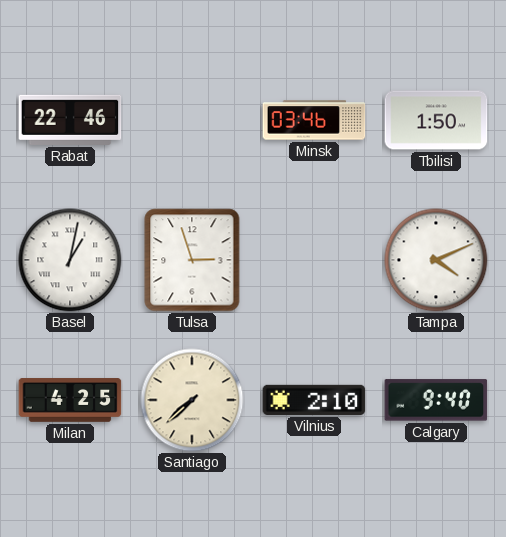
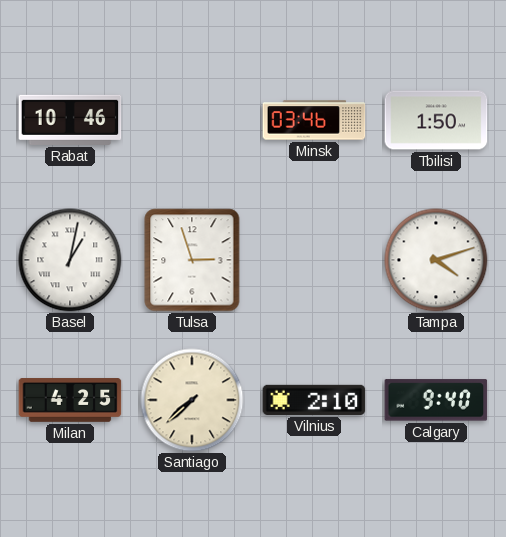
Rabat: 22:46 -> 10:46 (70, 120)
Tampa: 4:11 -> 4:12 (436, 260)
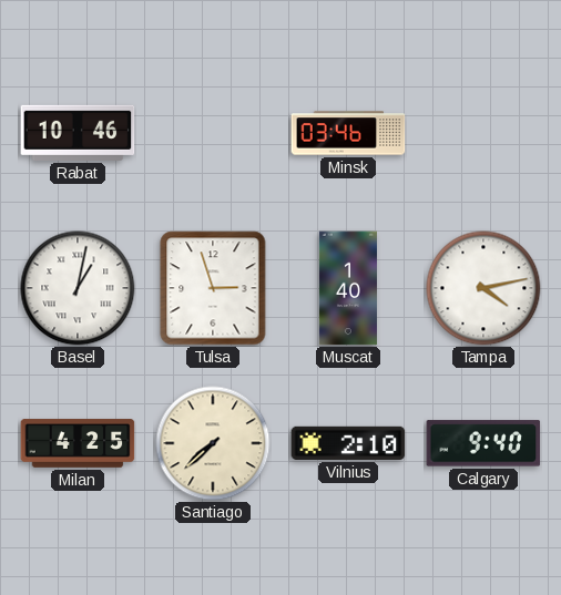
Tbilisi: 1:50 -> none (436, 120)
Muscat: none -> 1:40 (348, 288)
Tampa: 4:12 -> 4:13 (483, 288)
